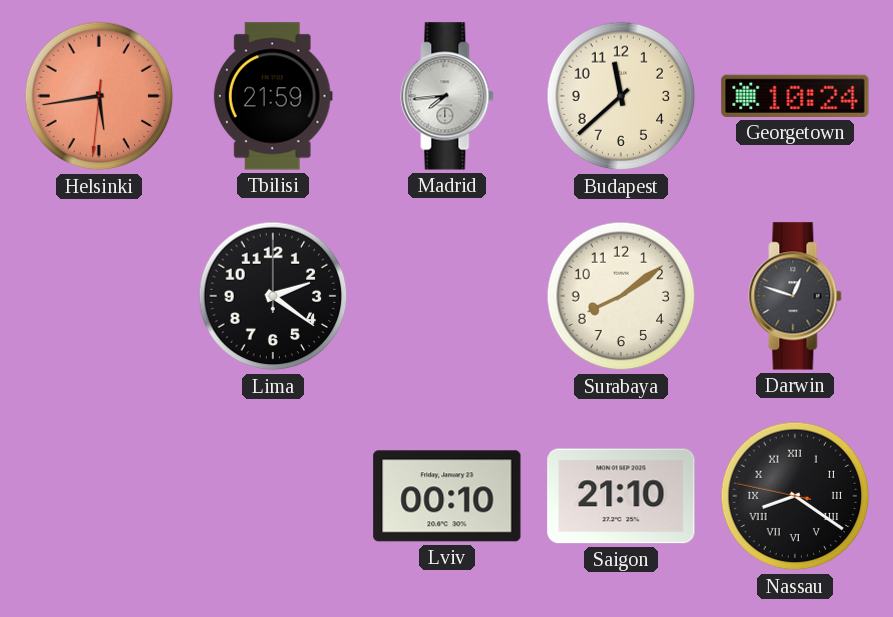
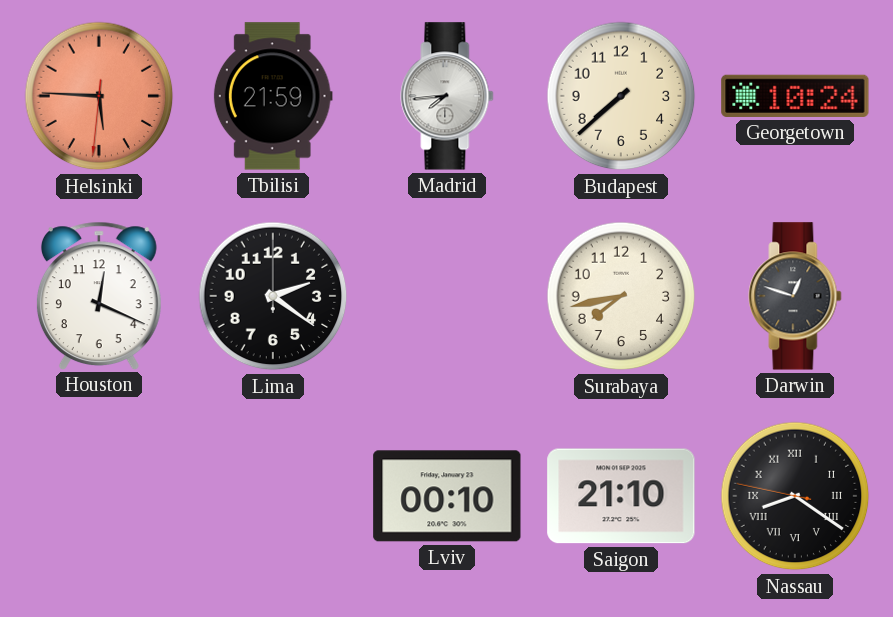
Helsinki: 5:43 -> 5:45 (99, 96)
Budapest: 11:38 -> 7:38 (621, 96)
Houston: none -> 12:19 (99, 295)
Surabaya: 8:09 -> 7:43 (621, 296)
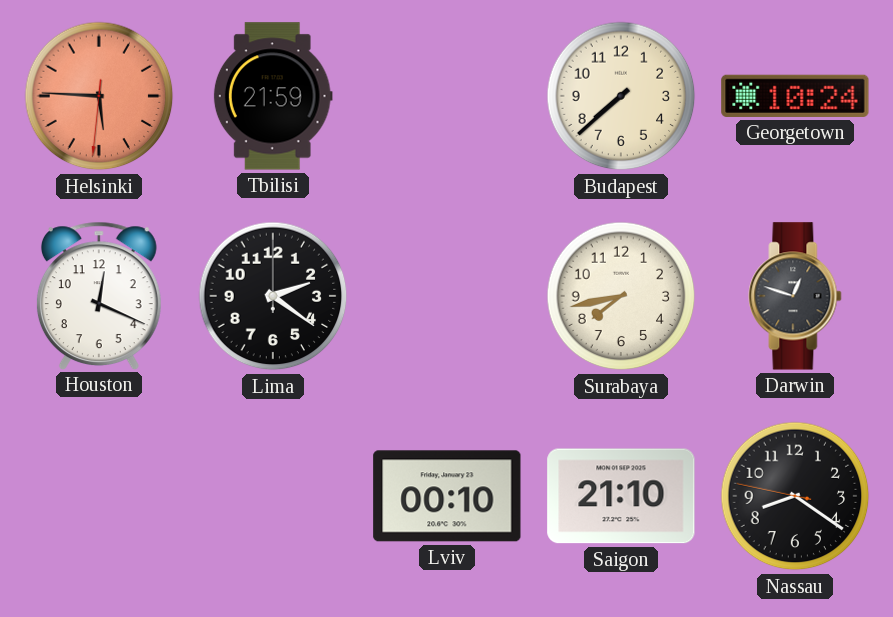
Madrid: 7:44 -> none (447, 96)
Nassau numerals: Roman -> Arabic (795, 496)
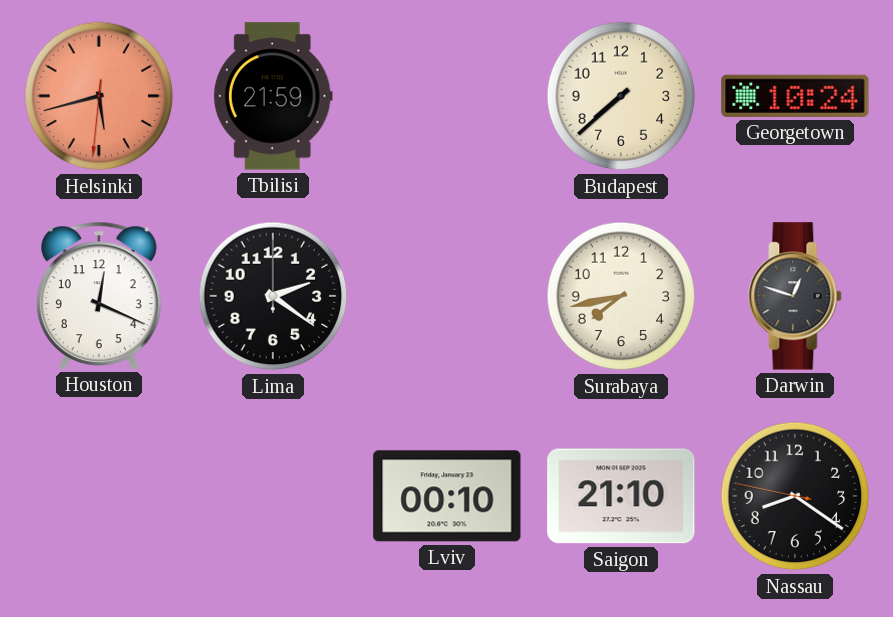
Helsinki: 5:45 -> 5:42 (99, 96)
